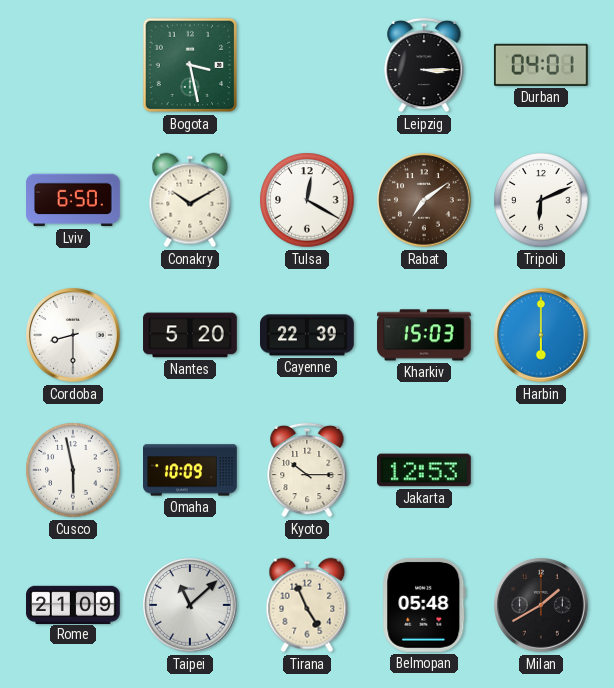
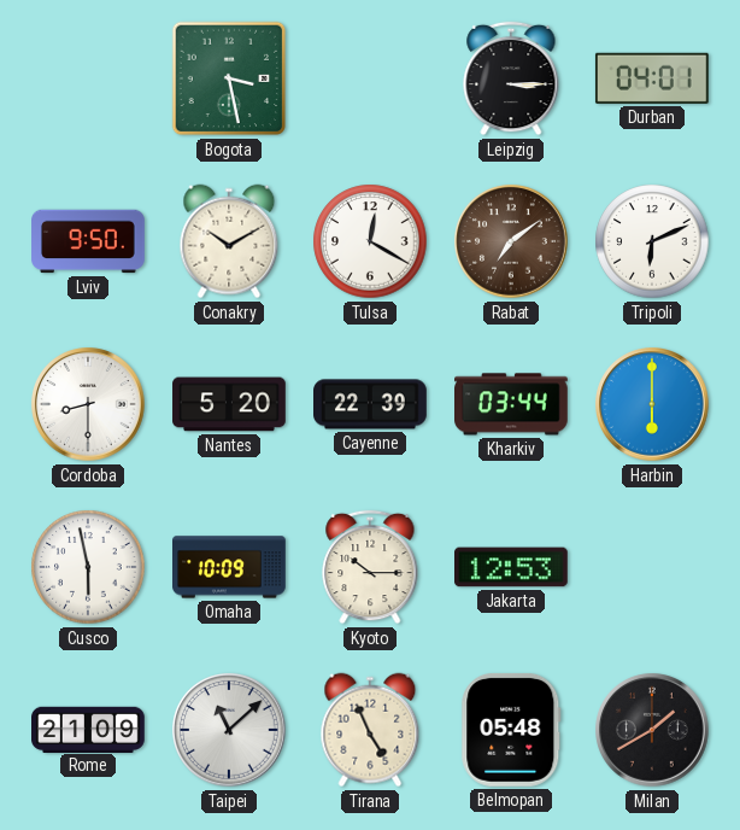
Lviv: 6:50 -> 9:50 (88, 241)
Kharkiv: 15:03 -> 03:44 (512, 404)
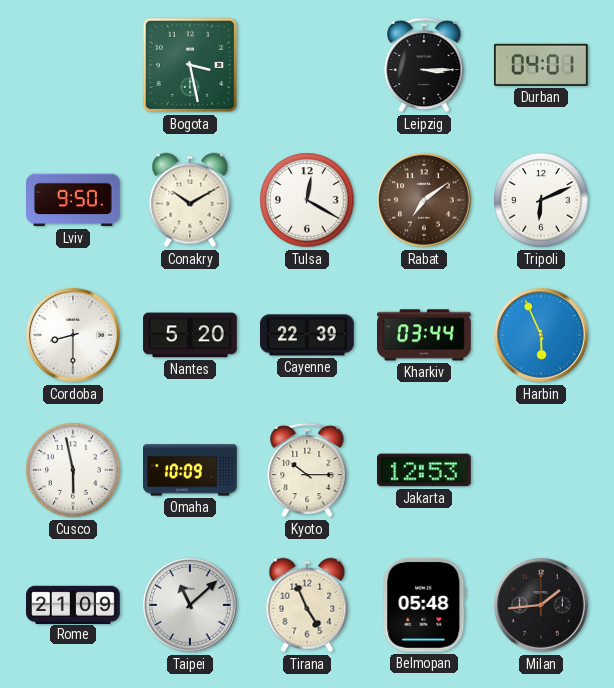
Harbin: 6:00 -> 5:56 (541, 335)
Milan: 1:40 -> 1:44 (541, 605)
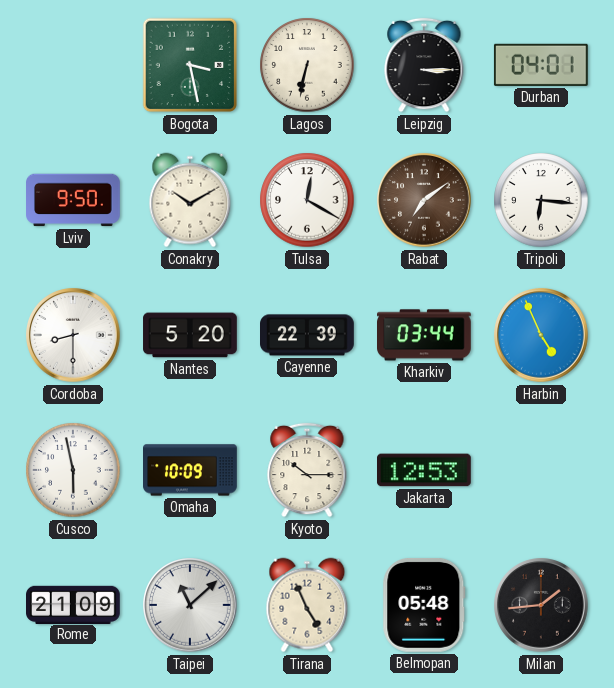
Lagos: none -> 6:32 (307, 65)
Tripoli: 6:11 -> 6:16 (541, 200)
Harbin: 5:56 -> 4:56 (541, 335)
